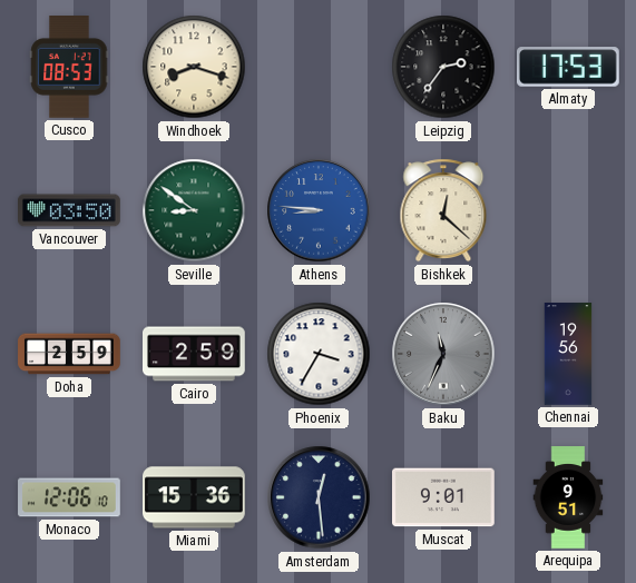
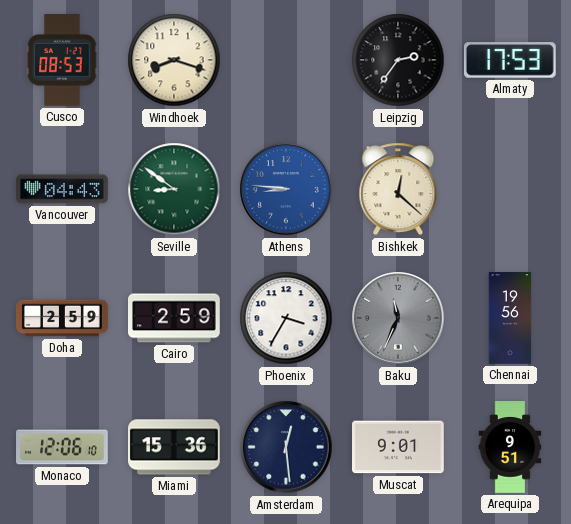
Vancouver: 03:50 -> 04:43 (62, 189)
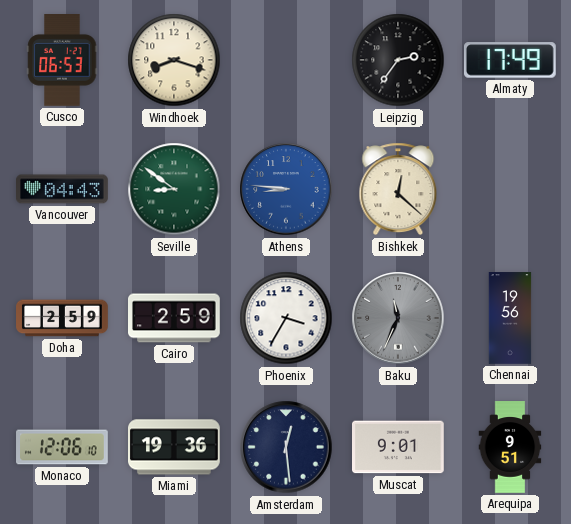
Cusco: 08:53 -> 06:53 (62, 61)
Almaty: 17:53 -> 17:49 (511, 60)
Miami: 15:36 -> 19:36 (175, 447)
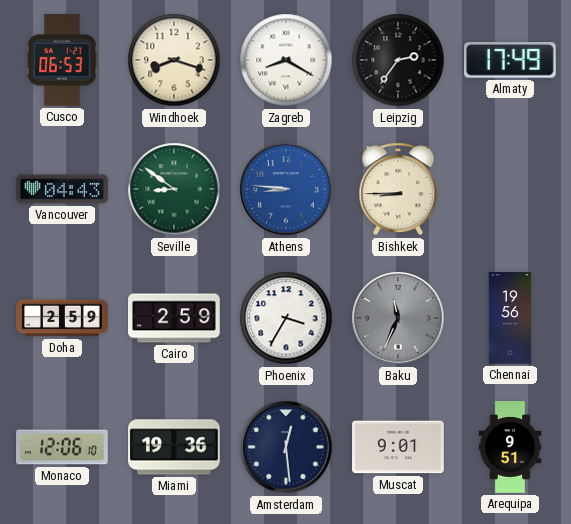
Zagreb: none -> 8:20 (286, 60)
Bishkek: 12:22 -> 8:45 (398, 189)
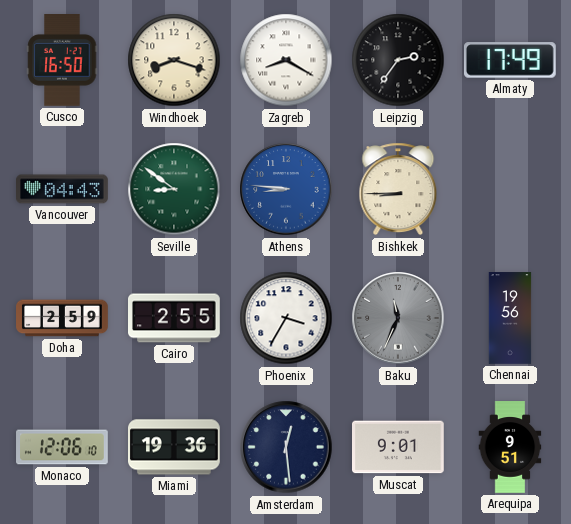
Cusco: 06:53 -> 16:50 (62, 61)
Cairo: 2:59 -> 2:55 (175, 318)
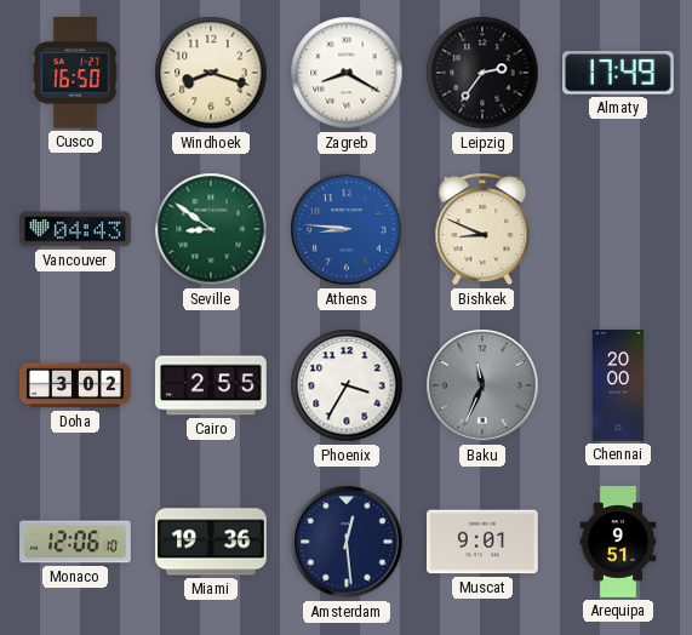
Bishkek: 8:45 -> 8:49 (482, 229)
Doha: 2:59 -> 3:02 (75, 385)
Chennai: 19:56 -> 20:00 (618, 385)
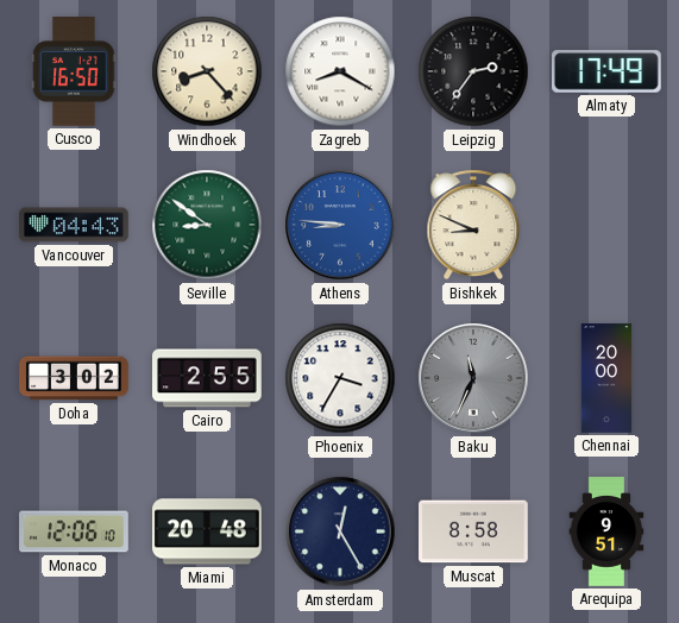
Windhoek: 8:18 -> 8:23 (207, 71)
Miami: 19:36 -> 20:48 (208, 531)
Amsterdam: 12:29 -> 12:25 (340, 531)
Muscat: 9:01 -> 8:58 (474, 531)
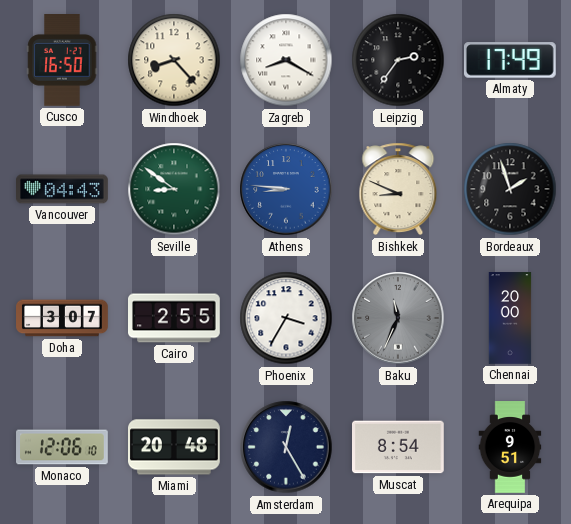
Bordeaux: none -> 1:57 (510, 189)
Doha: 3:02 -> 3:07 (62, 318)
Muscat: 8:58 -> 8:54 (399, 447)
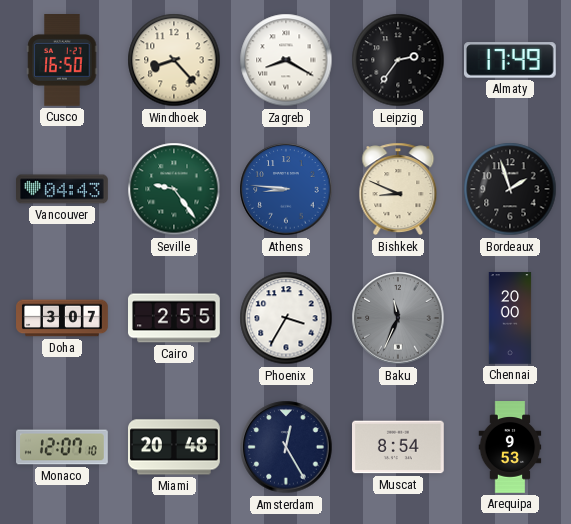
Seville: 8:51 -> 9:24 (174, 189)
Monaco: 12:06 -> 12:07 (62, 447)
Arequipa: 9:51 -> 9:53 (510, 447)
